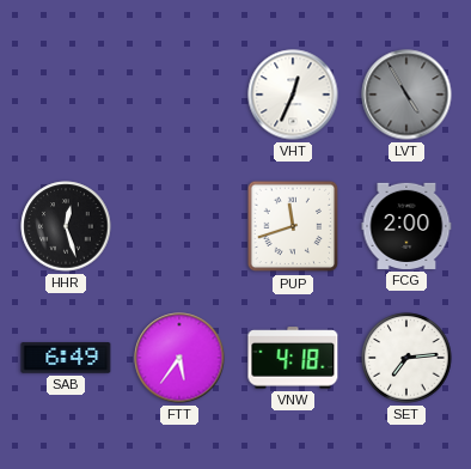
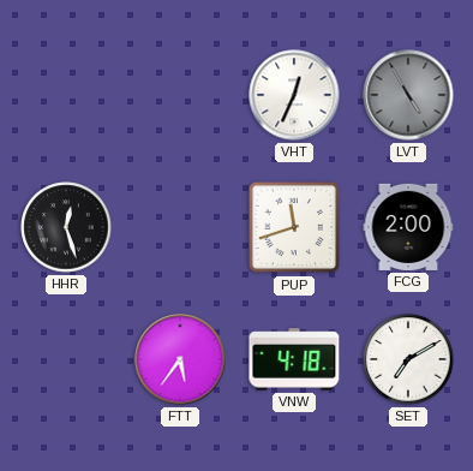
SAB: 6:49 -> none (66, 358)
SET: 7:14 -> 7:10 (408, 359)
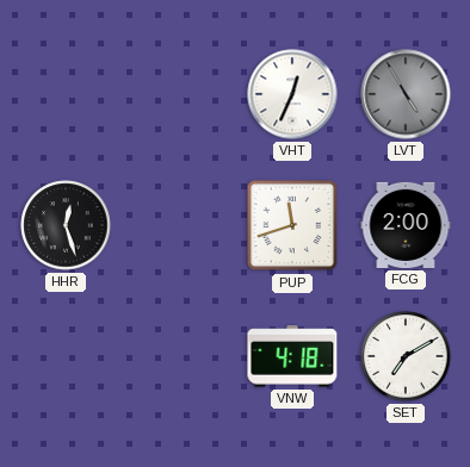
FTT: 5:36 -> none (180, 359)
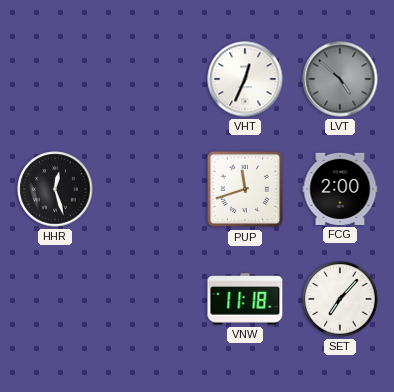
LVT: 4:55 -> 4:52 (340, 79)
VNW: 4:18 -> 11:18 (245, 299)
SET: 7:10 -> 7:07 (340, 299)
